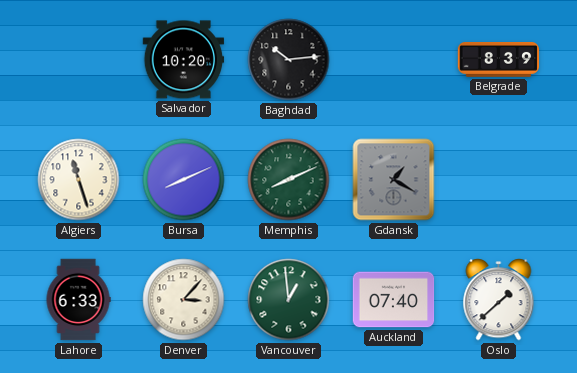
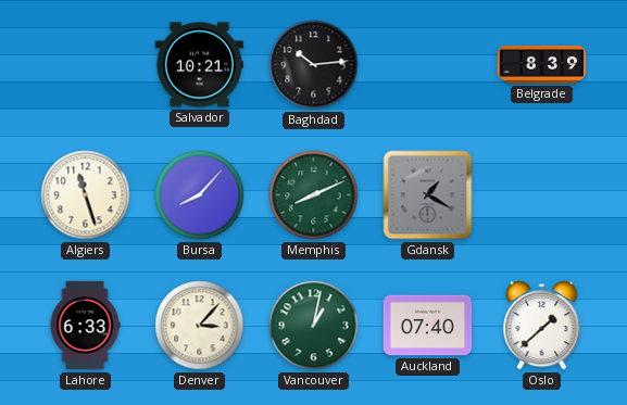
Salvador: 10:20 -> 10:21 (200, 65)
Bursa: 8:11 -> 8:07 (200, 195)
Vancouver: 12:59 -> 1:02 (314, 326)
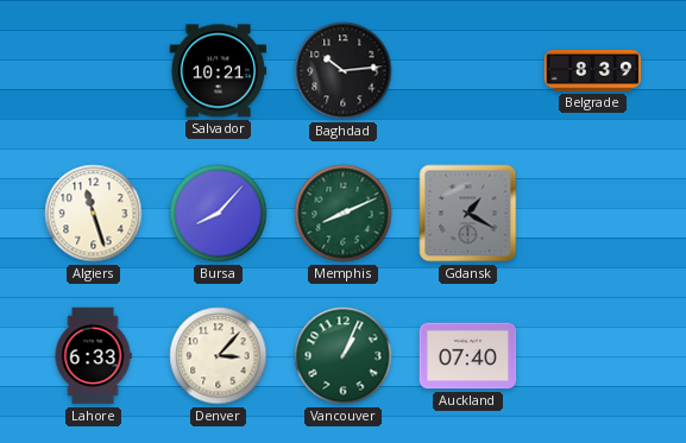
Vancouver: 1:02 -> 1:04 (344, 356)
Oslo: 1:38 -> none (542, 326)
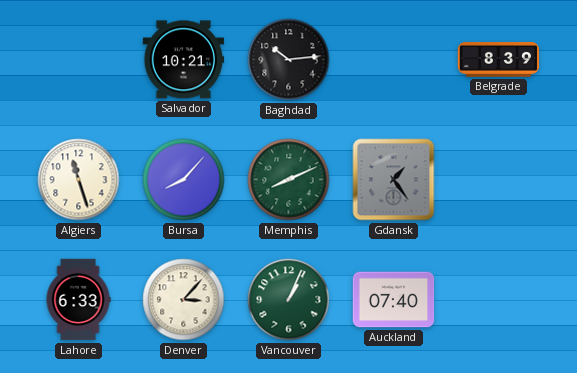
Gdansk: 1:20 -> 1:24 (394, 180)
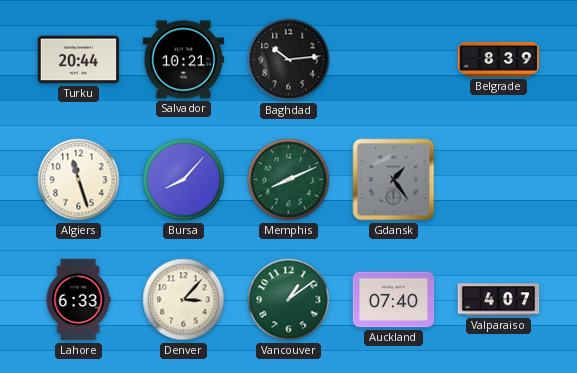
Turku: none -> 20:44 (79, 60)
Vancouver: 1:04 -> 1:09 (289, 300)
Valparaiso: none -> 4:07 (499, 300)
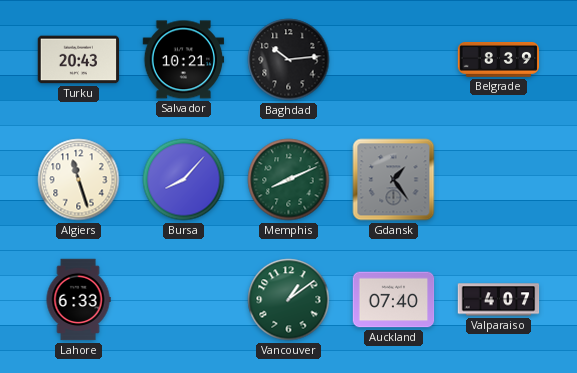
Turku: 20:44 -> 20:43 (79, 60)
Denver: 3:07 -> none (184, 300)
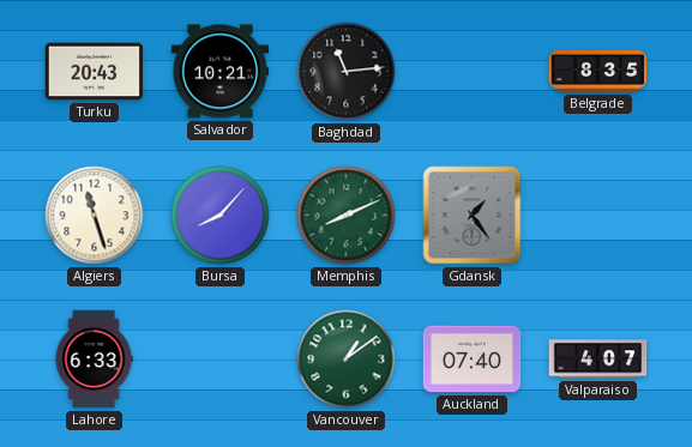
Baghdad: 10:14 -> 11:14 (347, 72)
Belgrade: 8:39 -> 8:35 (598, 72)
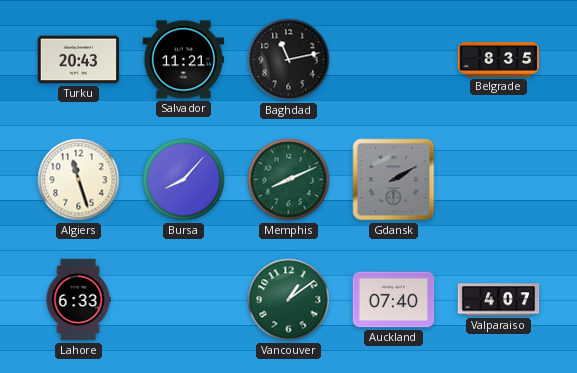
Salvador: 10:21 -> 11:21 (184, 60)
Baghdad: 11:14 -> 11:13 (289, 60)
Gdansk: 1:24 -> 2:10 (394, 180)
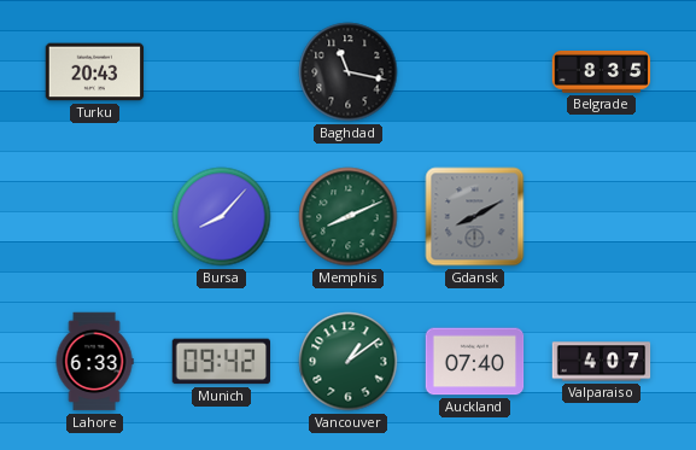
Salvador: 11:21 -> none (184, 60)
Baghdad: 11:13 -> 11:17 (349, 72)
Algiers: 11:27 -> none (79, 180)
Gdansk: 2:10 -> 8:10 (475, 217)
Munich: none -> 09:42 (221, 362)
